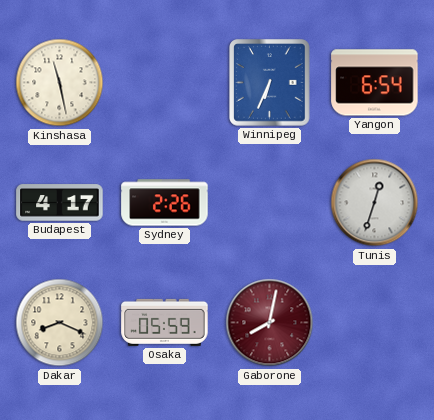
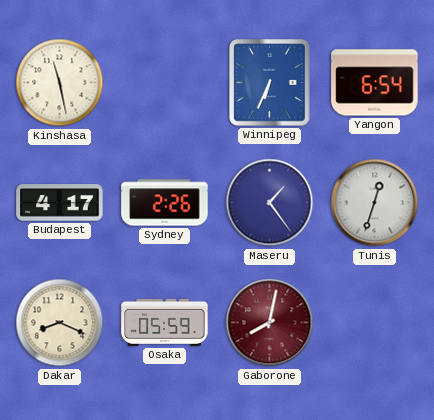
Maseru: none -> 1:24 (270, 203)
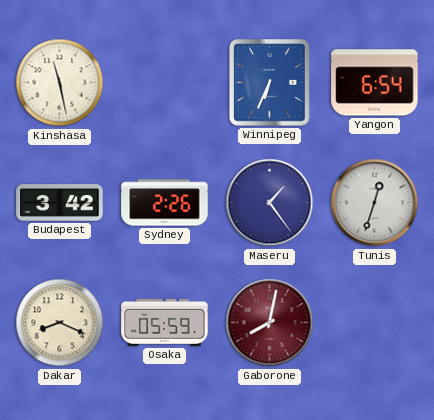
Budapest: 4:17 -> 3:42 (60, 203)
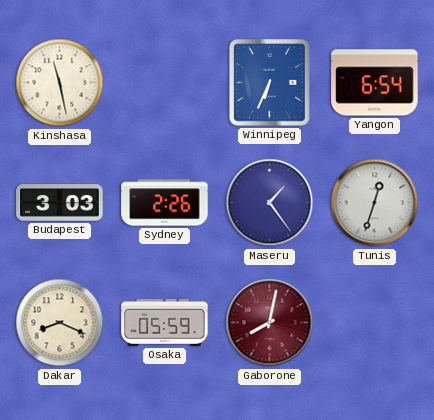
Budapest: 3:42 -> 3:03 (60, 203)
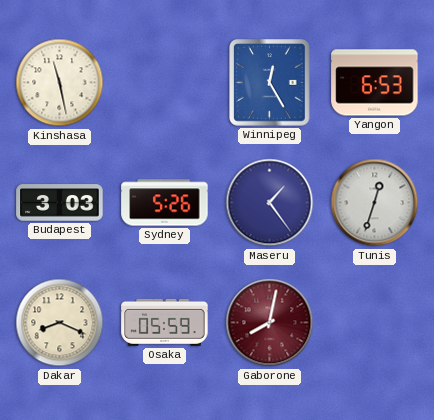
Winnipeg: 6:34 -> 12:25 (270, 83)
Yangon: 6:54 -> 6:53 (375, 83)
Sydney: 2:26 -> 5:26 (165, 203)
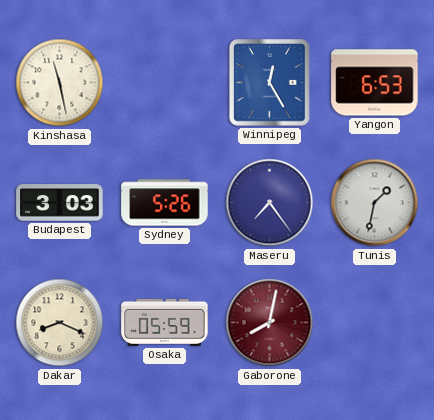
Maseru: 1:24 -> 7:24 (270, 203)
Tunis: 12:33 -> 1:32 (375, 203)
